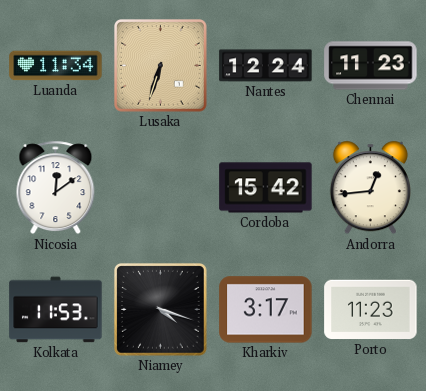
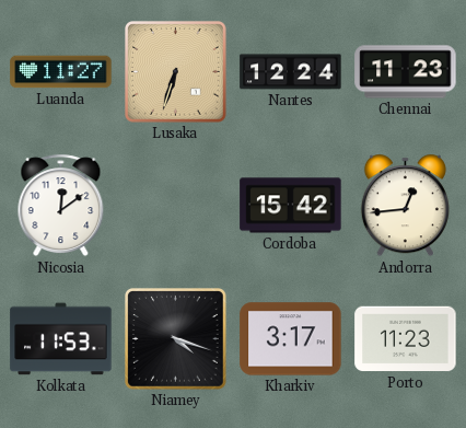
Luanda: 11:34 -> 11:27 (61, 72)
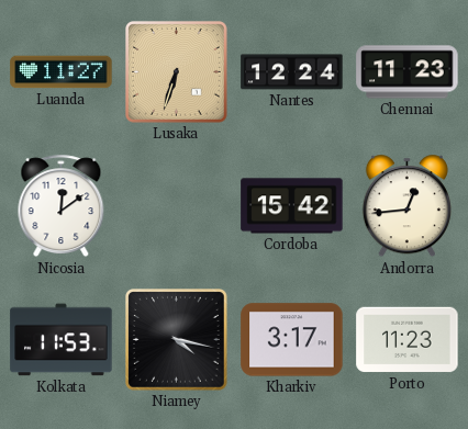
Niamey: 4:18 -> 4:17 (177, 340)
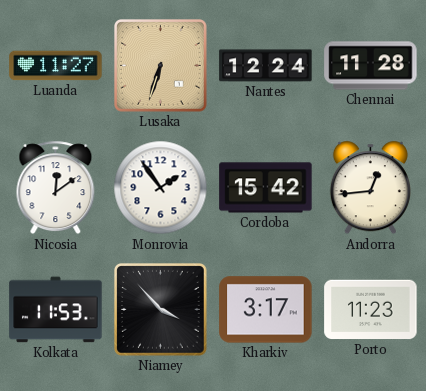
Chennai: 11:23 -> 11:28 (371, 66)
Monrovia: none -> 1:54 (161, 188)
Niamey: 4:17 -> 3:53 (161, 310)
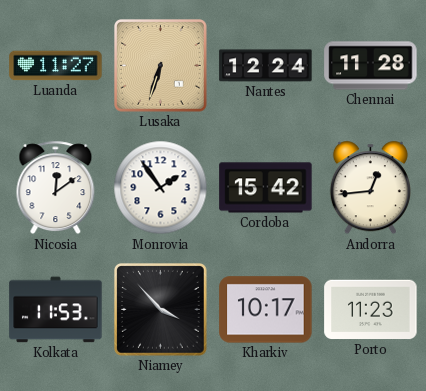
Kharkiv: 3:17 -> 10:17 (266, 310)
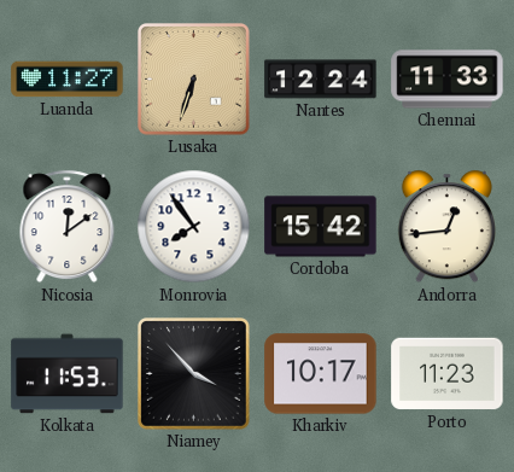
Chennai: 11:28 -> 11:33 (448, 80)
Monrovia: 1:54 -> 7:54 (194, 227)
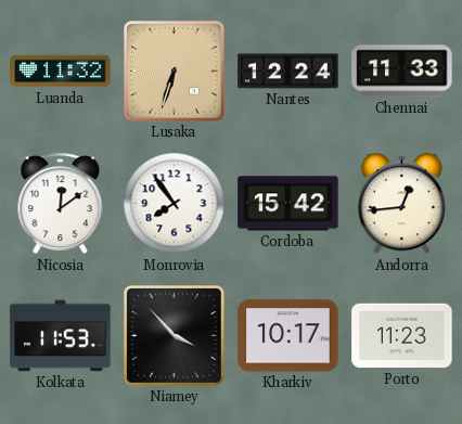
Luanda: 11:27 -> 11:32 (61, 72)
